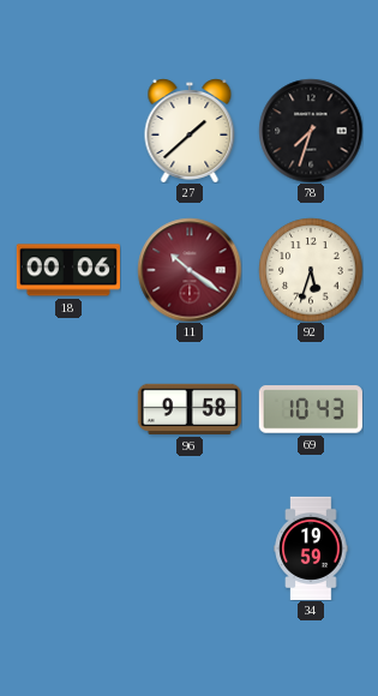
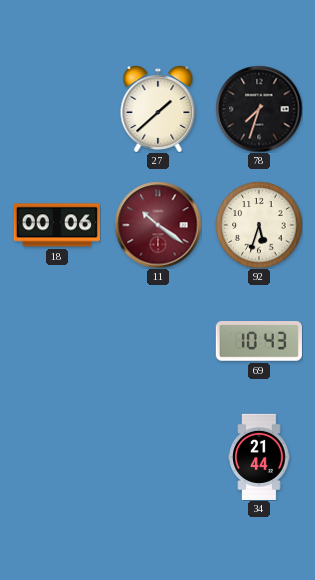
96: 9:58 -> none (190, 409)
34: 19:59 -> 21:44 (259, 456)
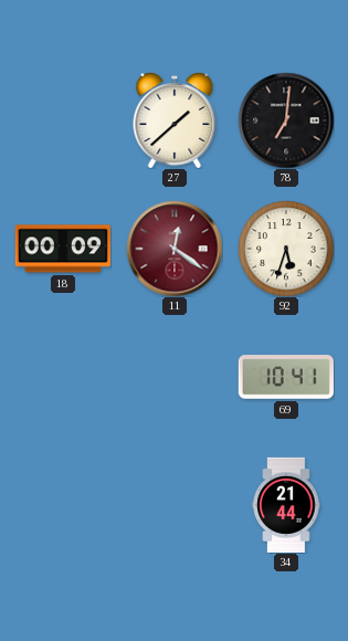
78: 7:33 -> 7:01 (286, 120)
18: 00:06 -> 00:09 (63, 249)
11: 10:21 -> 12:21 (175, 249)
69: 10:43 -> 10:41 (286, 377)
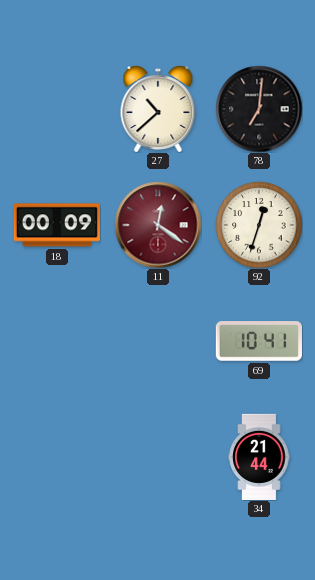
27: 1:38 -> 10:38 (158, 109)
92: 5:33 -> 12:33 (259, 225)
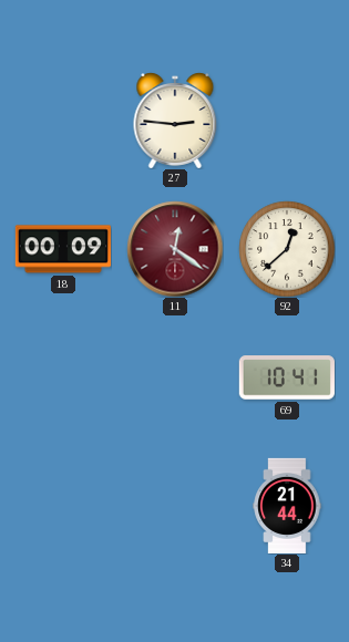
27: 10:38 -> 2:46 (175, 121)
78: 7:01 -> none (259, 109)
92: 12:33 -> 12:38 (287, 249)
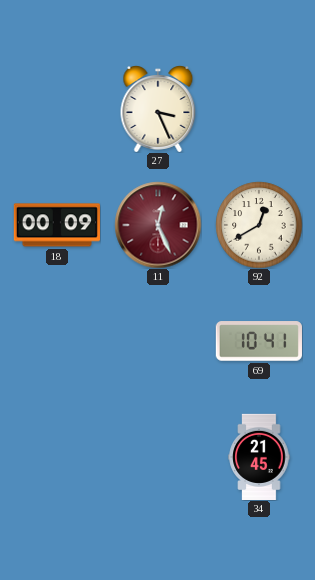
27: 2:46 -> 3:26 (158, 109)
11: 12:21 -> 12:26 (158, 225)
92: 12:38 -> 12:40 (259, 225)
34: 21:44 -> 21:45 (259, 456)
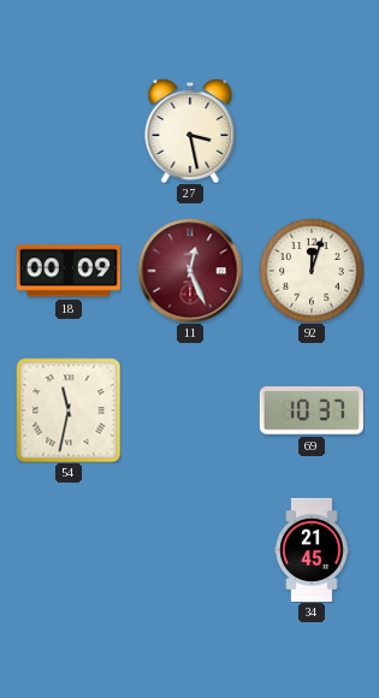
27: 3:26 -> 3:28 (190, 131)
92: 12:40 -> 12:03 (312, 271)
54: none -> 11:32 (69, 410)
69: 10:41 -> 10:37 (312, 410)
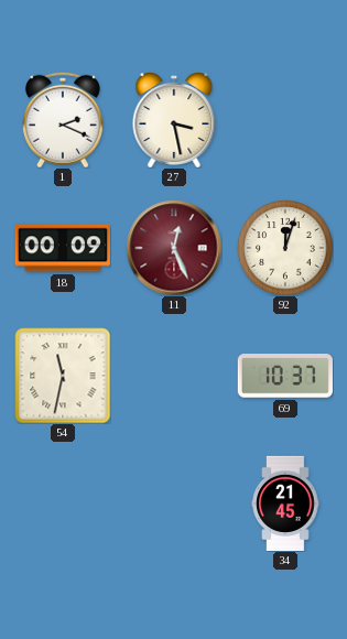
1: none -> 2:19 (63, 120)
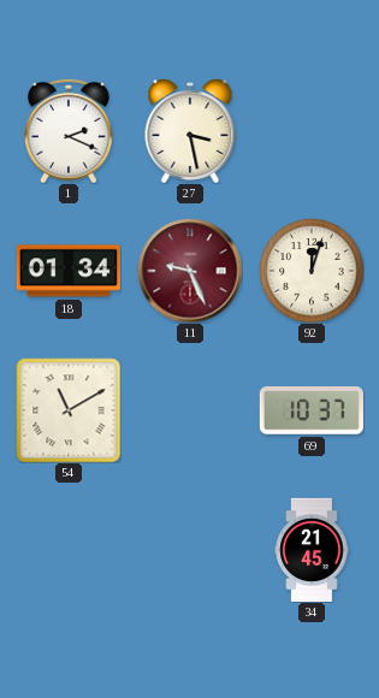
18: 00:09 -> 01:34 (69, 271)
11: 12:26 -> 9:26 (190, 271)
54: 11:32 -> 11:10 (69, 410)
